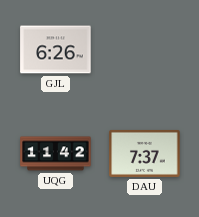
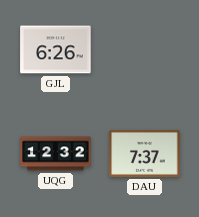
UQG: 11:42 -> 12:32 (56, 154)
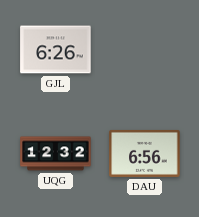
DAU: 7:37 -> 6:56 (145, 153)
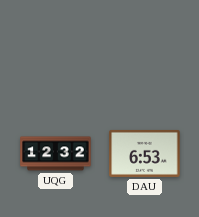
GJL: 6:26 -> none (56, 50)
DAU: 6:56 -> 6:53 (145, 153)
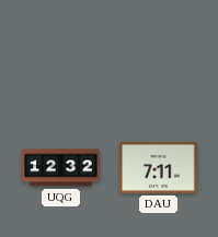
DAU: 6:53 -> 7:11 (159, 167)
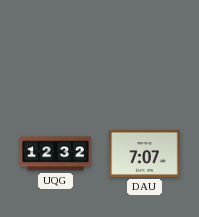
DAU: 7:11 -> 7:07 (145, 153)
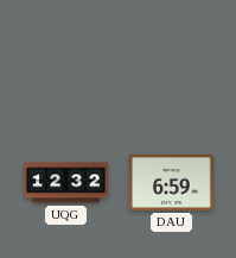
DAU: 7:07 -> 6:59 (172, 182)
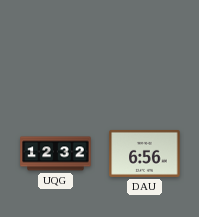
DAU: 6:59 -> 6:56 (145, 153)
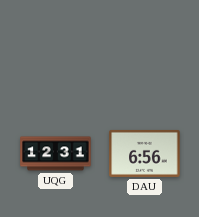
UQG: 12:32 -> 12:31 (56, 154)
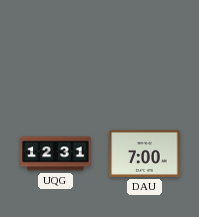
DAU: 6:56 -> 7:00 (145, 153)
